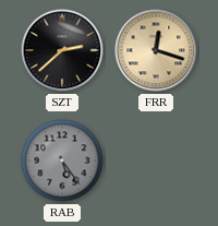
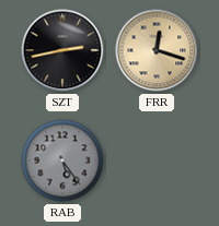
SZT: 2:38 -> 2:43 (62, 50)
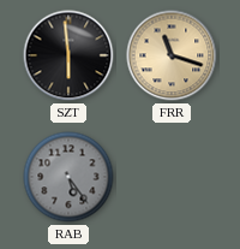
SZT: 2:43 -> 5:59 (68, 55)
FRR: 12:18 -> 11:18 (172, 55)
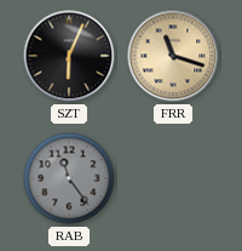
SZT: 5:59 -> 6:04 (69, 56)
RAB: 5:24 -> 11:24 (69, 178)
